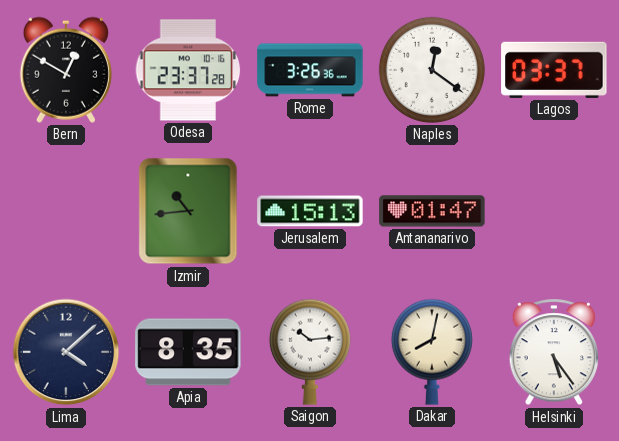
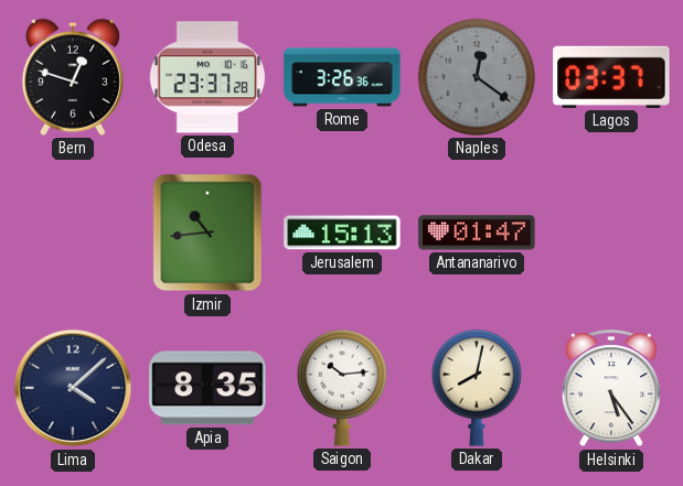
Bern: 12:50 -> 12:48 (73, 77)
Naples dial: white -> grey (477, 77)
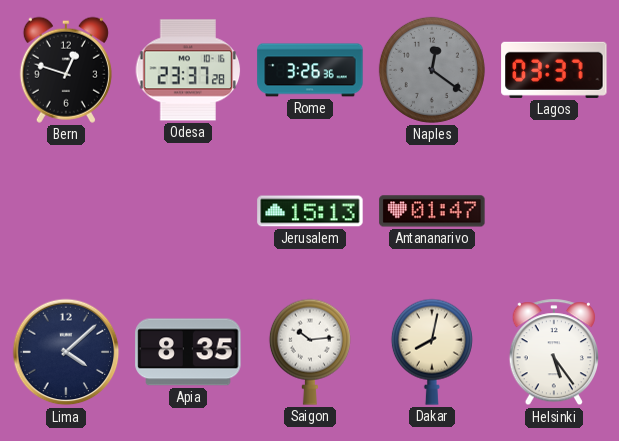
Izmir: 10:44 -> none (207, 233)
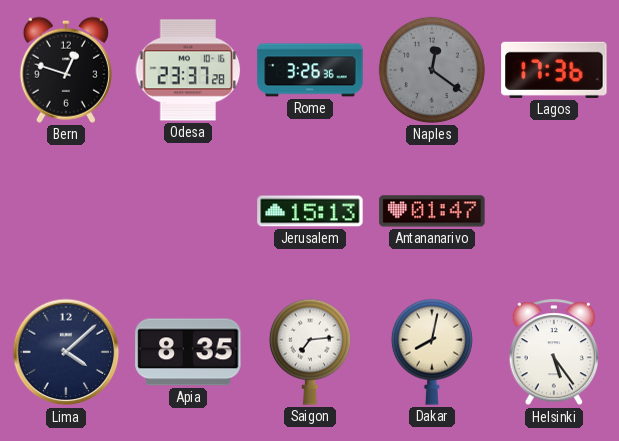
Lagos: 03:37 -> 17:36 (554, 70)
Saigon: 10:14 -> 7:14 (310, 352)
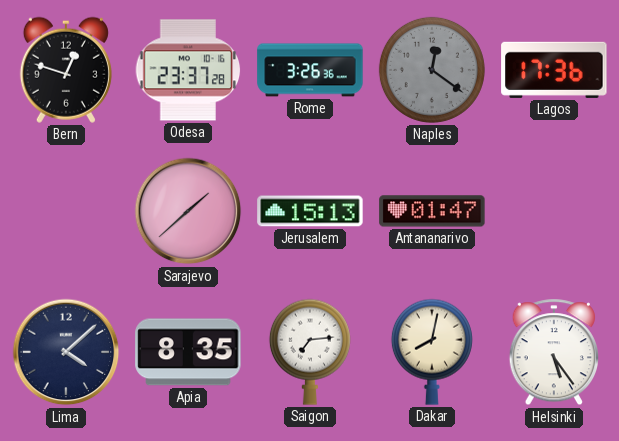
Sarajevo: none -> 1:38 (188, 211)
